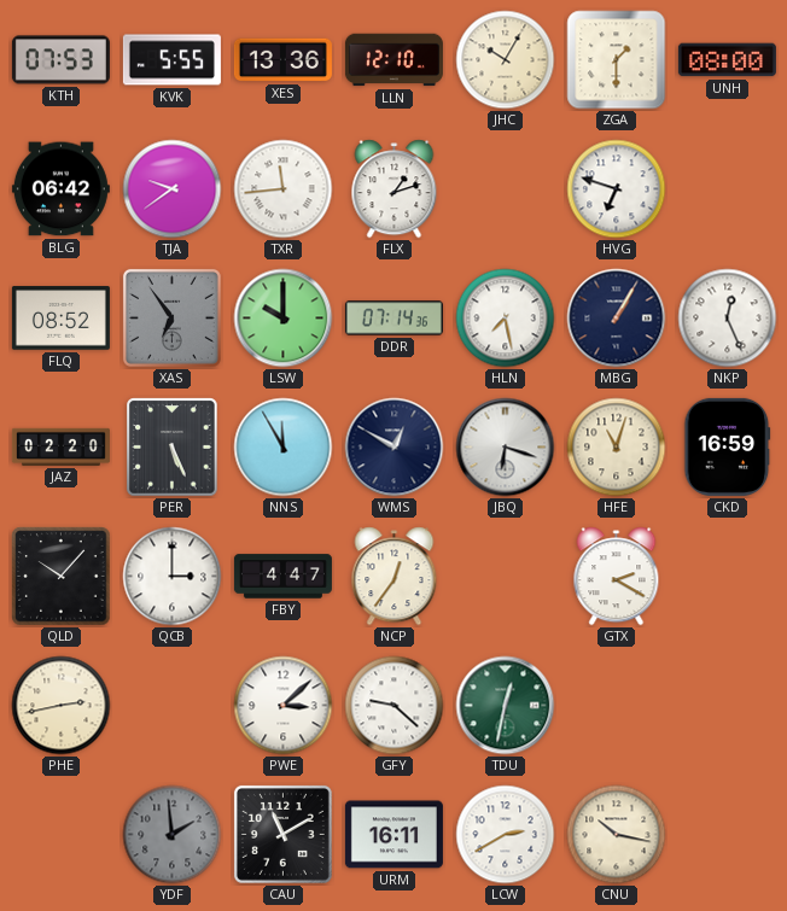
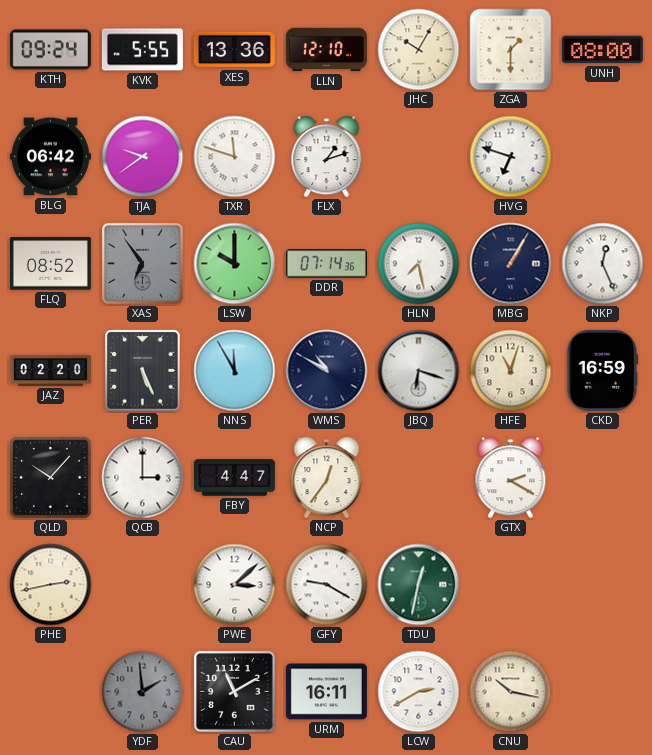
KTH: 07:53 -> 09:24 (50, 50)
TXR: 11:44 -> 11:48 (235, 157)
WMS: 12:50 -> 10:50 (327, 371)
GFY: 9:22 -> 9:20 (327, 585)
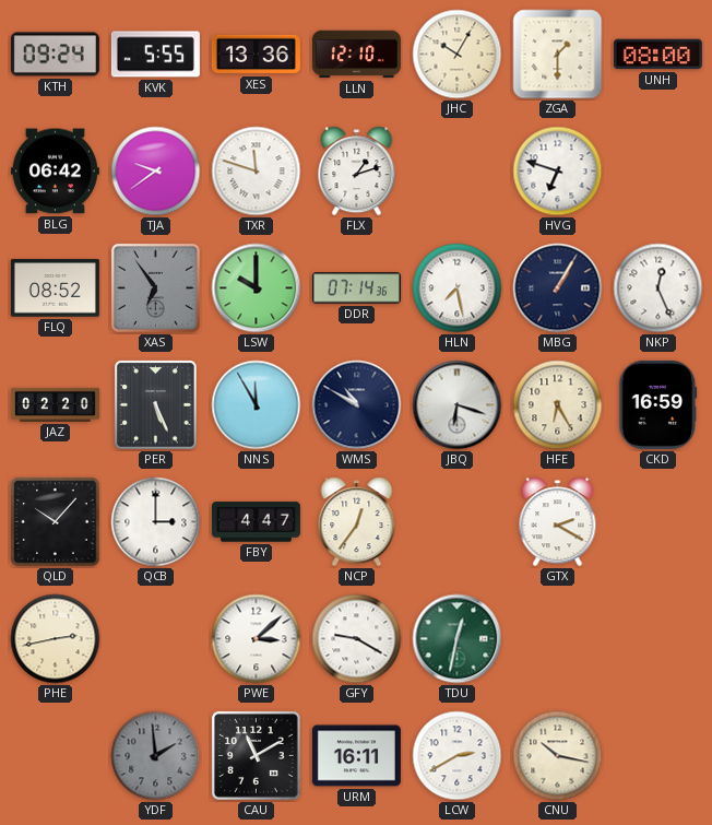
HFE: 11:03 -> 6:25 (558, 405)
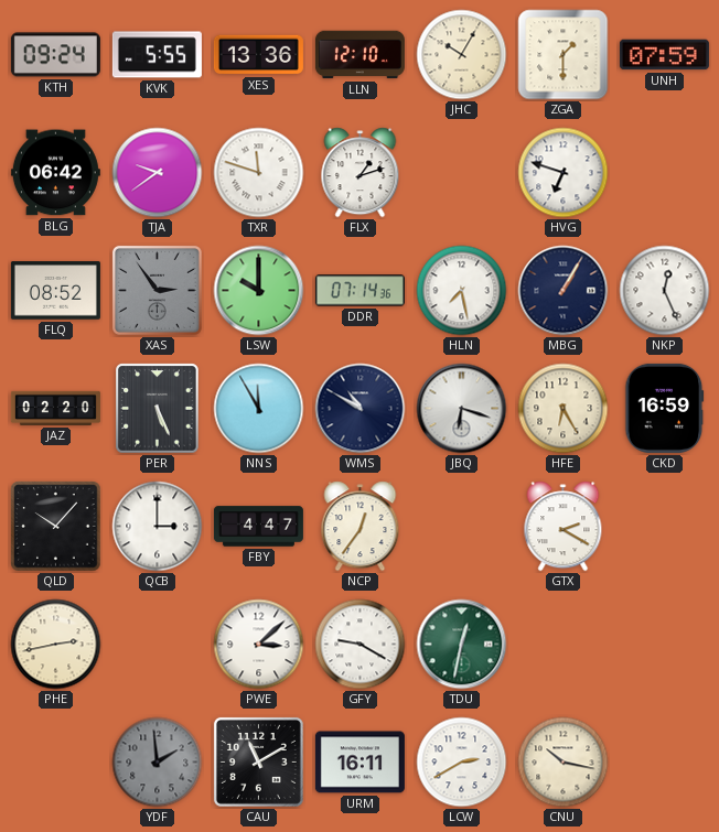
UNH: 08:00 -> 07:59 (664, 55)
XAS: 6:54 -> 2:54 (157, 290)
